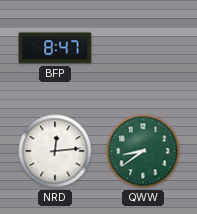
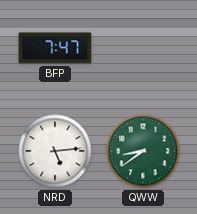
BFP: 8:47 -> 7:47 (55, 48)
NRD: 12:14 -> 5:14 (55, 151)
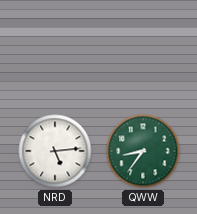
BFP: 7:47 -> none (55, 48)
QWW: 8:39 -> 8:36 (143, 151)
